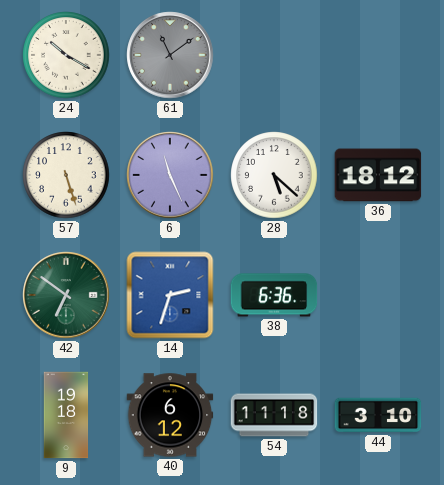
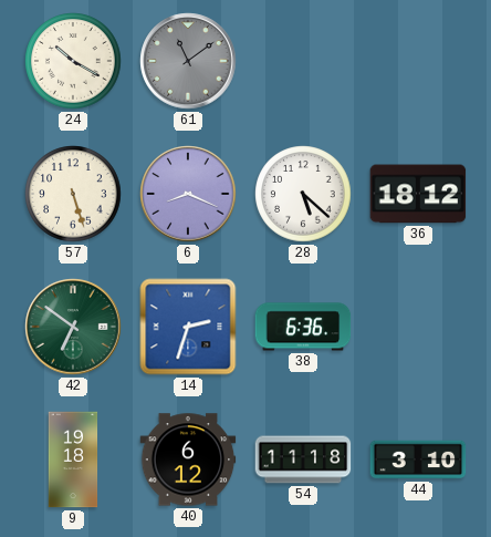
6: 11:26 -> 8:19 (188, 194)
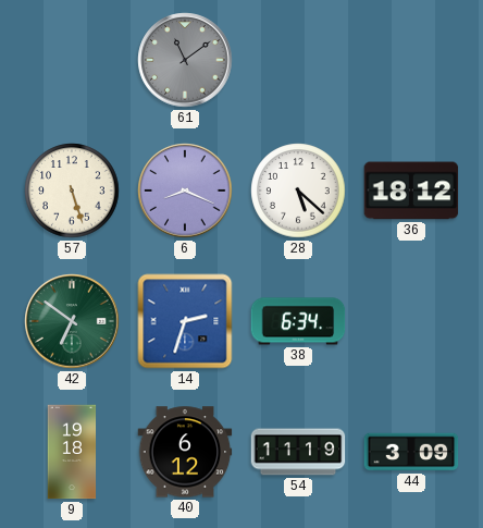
24: 10:20 -> none (73, 61)
38: 6:36 -> 6:34 (298, 321)
54: 11:18 -> 11:19 (298, 452)
44: 3:10 -> 3:09 (411, 452)
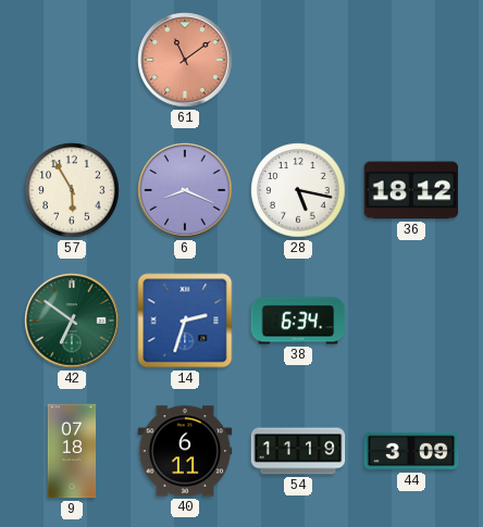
61 dial: grey -> salmon (185, 60)
57: 5:27 -> 5:55 (72, 190)
28: 5:22 -> 5:17 (298, 190)
9: 19:18 -> 07:18 (72, 451)
40: 6:12 -> 6:11 (185, 451)
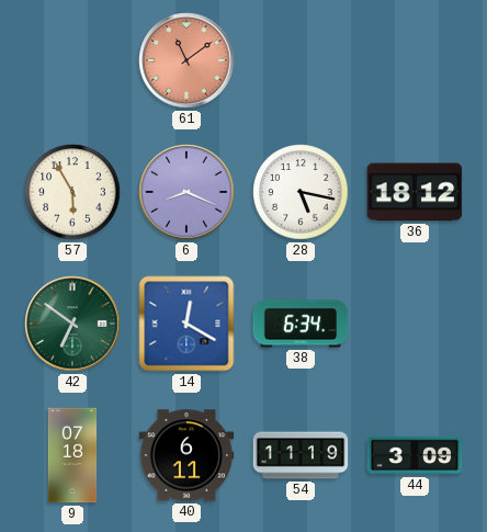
14: 2:33 -> 12:20 (186, 324)
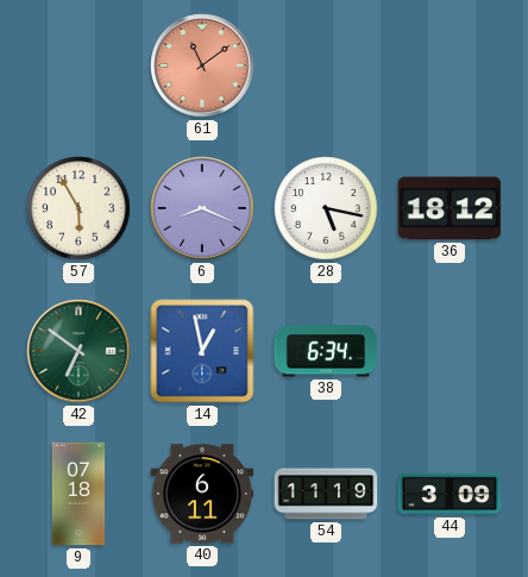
14: 12:20 -> 12:58 (202, 351)
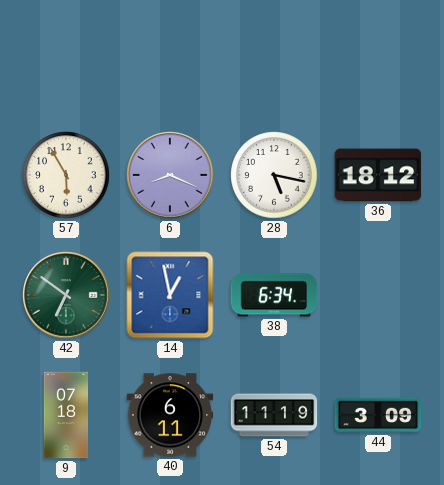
61: 11:09 -> none (202, 65)
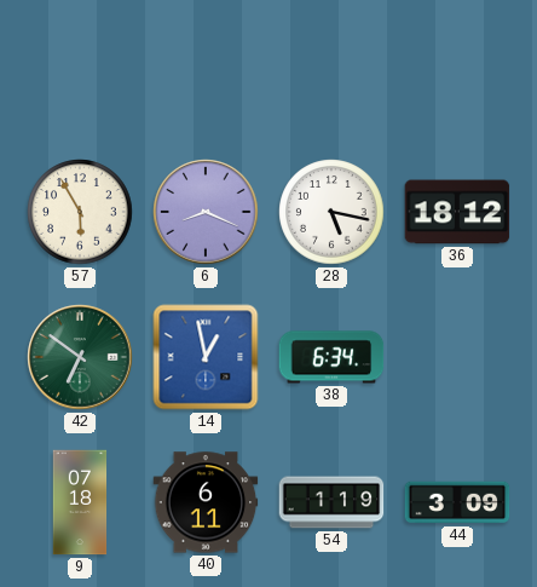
54: 11:19 -> 1:19 (331, 502)
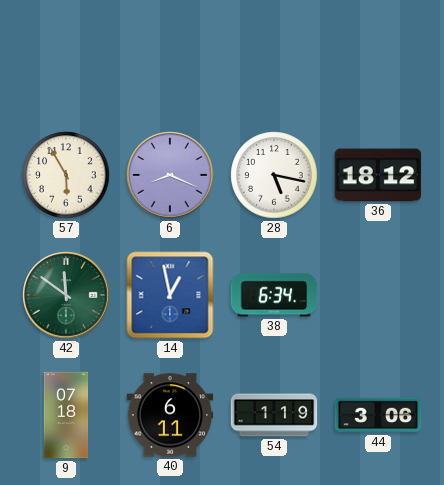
42: 6:51 -> 11:51 (66, 295)
44: 3:09 -> 3:06 (378, 415)
